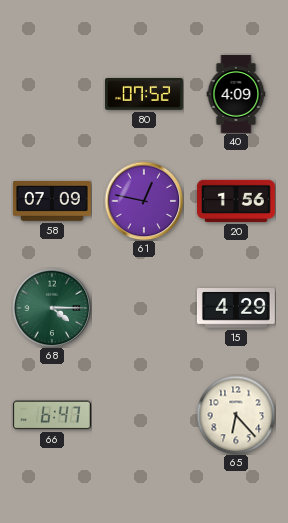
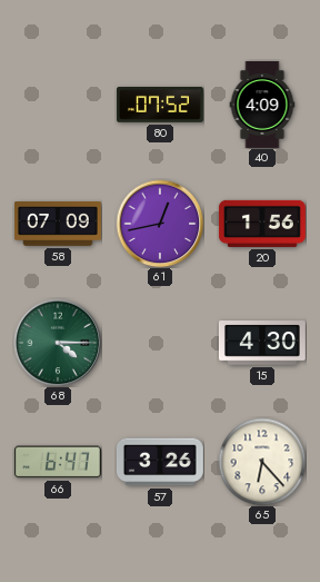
61: 12:47 -> 12:43 (160, 224)
15: 4:29 -> 4:30 (262, 343)
57: none -> 3:26 (160, 462)
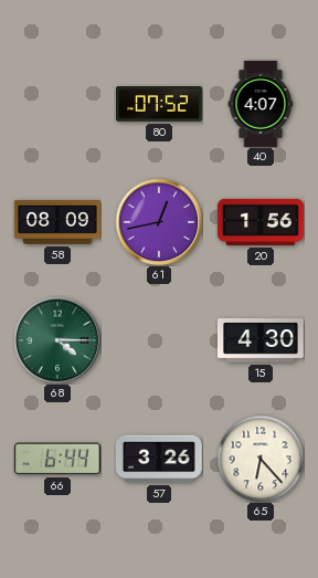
40: 4:09 -> 4:07 (261, 104)
58: 07:09 -> 08:09 (57, 223)
66: 6:47 -> 6:44 (57, 459)
